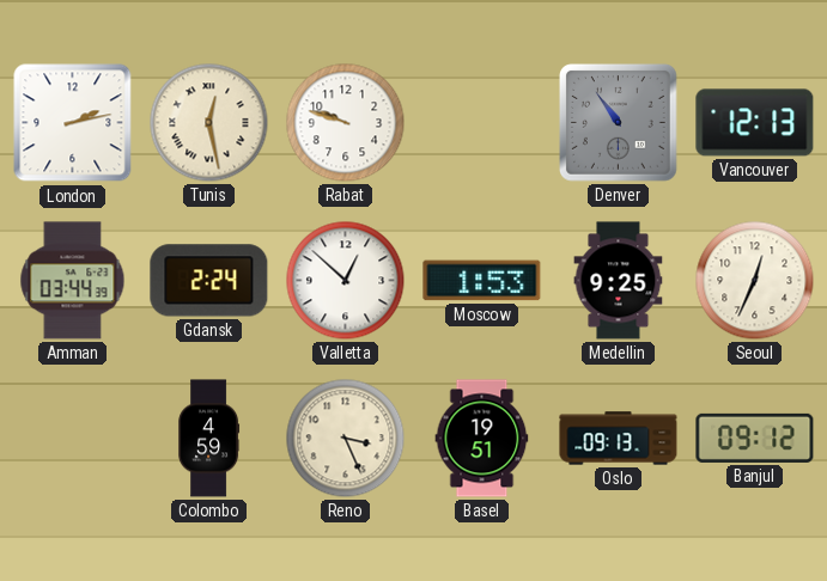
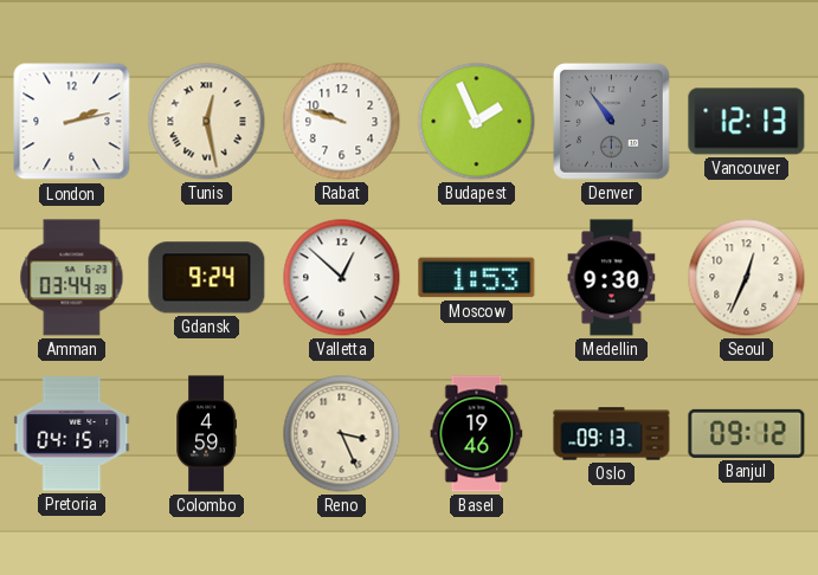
Budapest: none -> 1:56 (477, 122)
Gdansk: 2:24 -> 9:24 (207, 278)
Medellin: 9:25 -> 9:30 (612, 278)
Pretoria: none -> 04:15 (72, 434)
Basel: 19:51 -> 19:46 (477, 434)
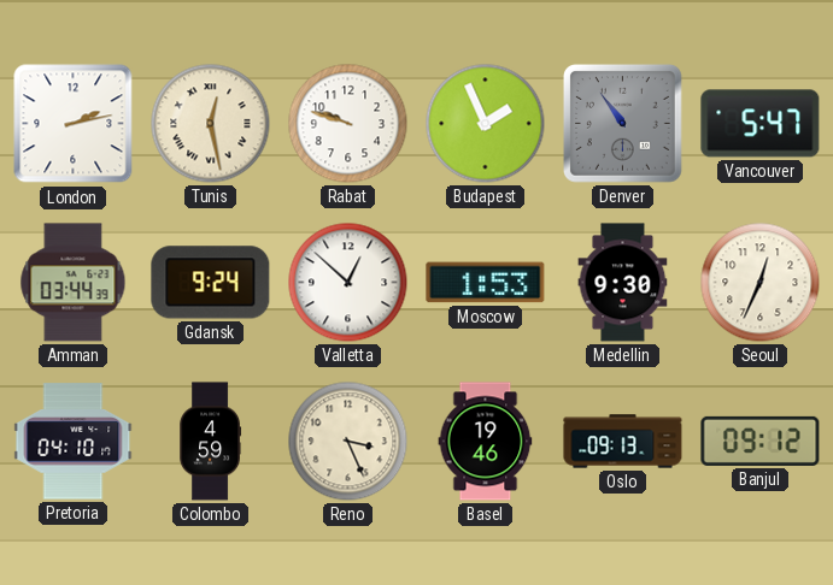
Vancouver: 12:13 -> 5:47 (761, 124)
Pretoria: 04:15 -> 04:10 (74, 442)
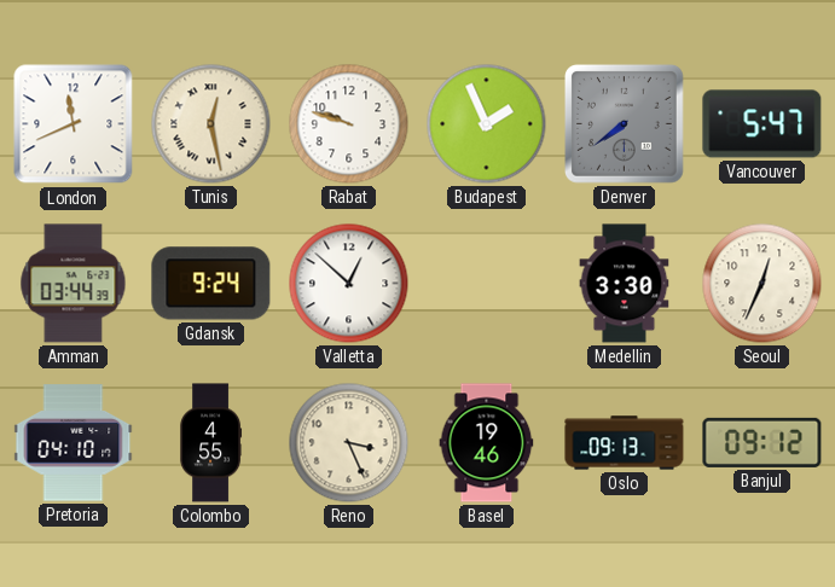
London: 2:13 -> 11:41 (74, 124)
Denver: 10:54 -> 7:39 (625, 124)
Moscow: 1:53 -> none (486, 283)
Medellin: 9:30 -> 3:30 (625, 284)
Colombo: 4:59 -> 4:55 (211, 443)
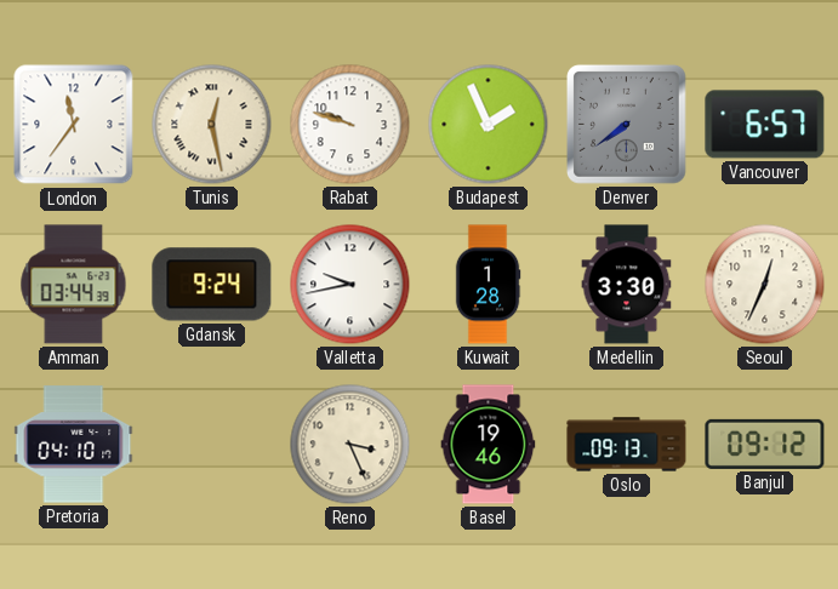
London: 11:41 -> 11:36 (74, 125)
Vancouver: 5:47 -> 6:57 (765, 125)
Valletta: 12:52 -> 9:43 (350, 285)
Kuwait: none -> 1:28 (488, 285)
Colombo: 4:55 -> none (211, 443)
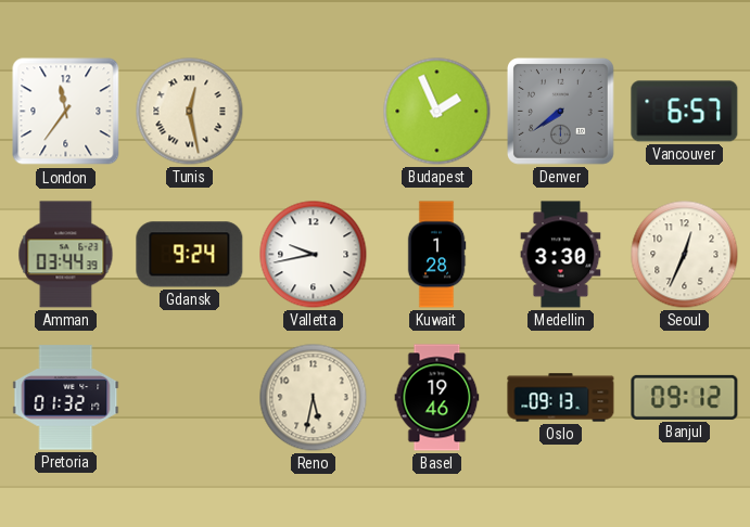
Rabat: 9:48 -> none (350, 125)
Pretoria: 04:10 -> 01:32 (66, 398)
Reno: 3:26 -> 5:32 (314, 398)
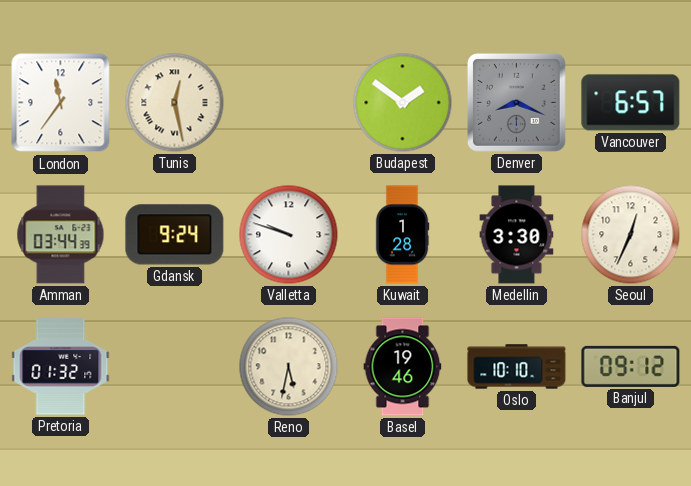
Budapest: 1:56 -> 1:51 (403, 103)
Denver: 7:39 -> 8:19 (517, 103)
Valletta: 9:43 -> 9:48 (289, 235)
Oslo: 09:13 -> 10:10 (517, 367)
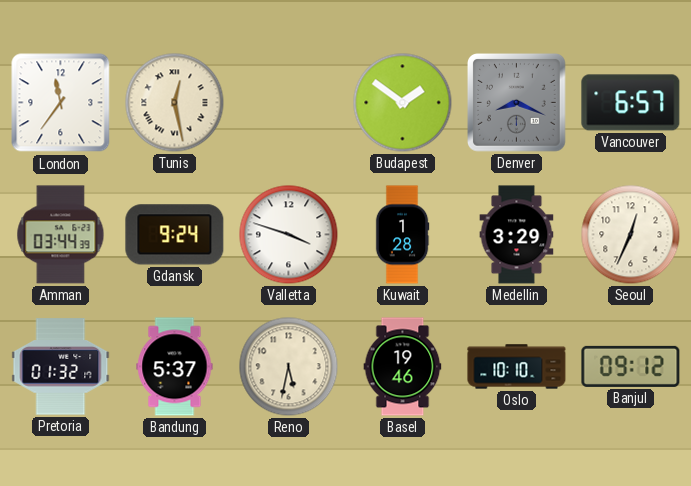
Valletta: 9:48 -> 3:48 (289, 235)
Medellin: 3:30 -> 3:29 (517, 235)
Bandung: none -> 5:37 (175, 367)
